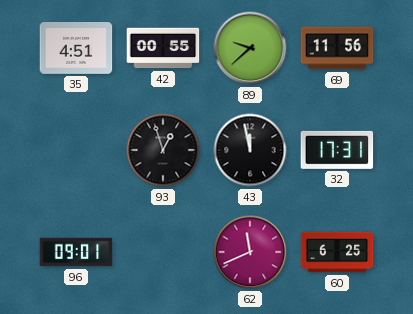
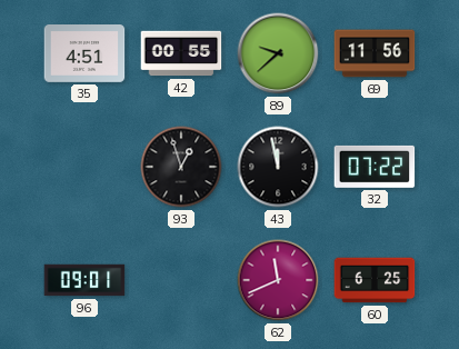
32: 17:31 -> 07:22 (375, 167)
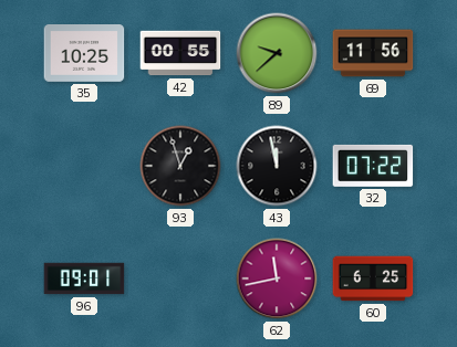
35: 4:51 -> 10:25 (84, 54)
62: 11:41 -> 11:43 (277, 278)
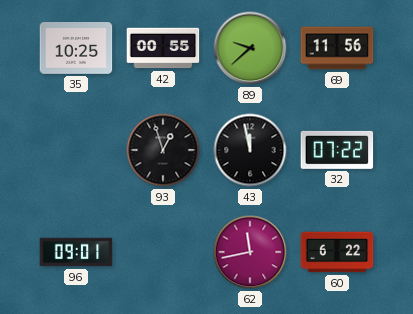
60: 6:25 -> 6:22 (337, 252)
